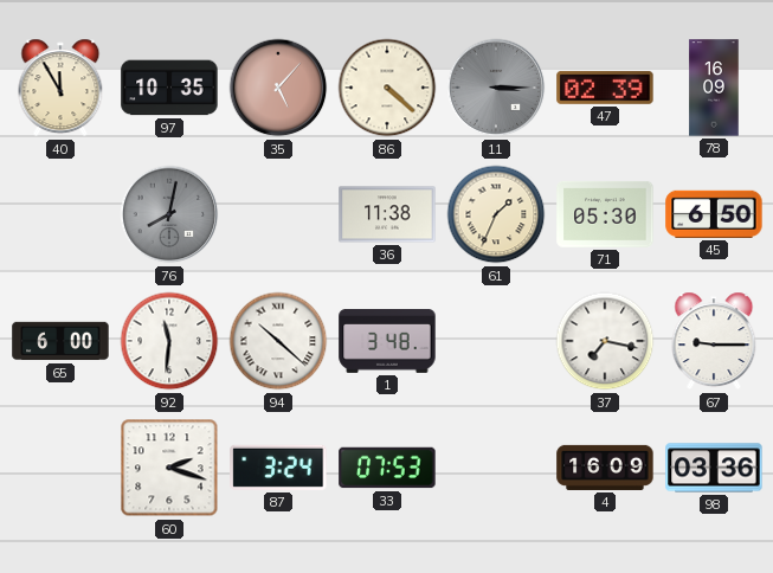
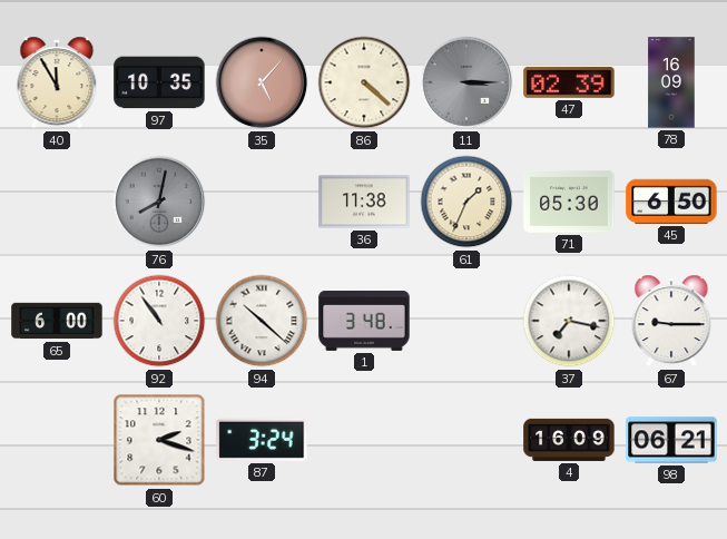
92: 11:31 -> 10:54 (159, 321)
33: 07:53 -> none (387, 468)
98: 03:36 -> 06:21 (671, 440)
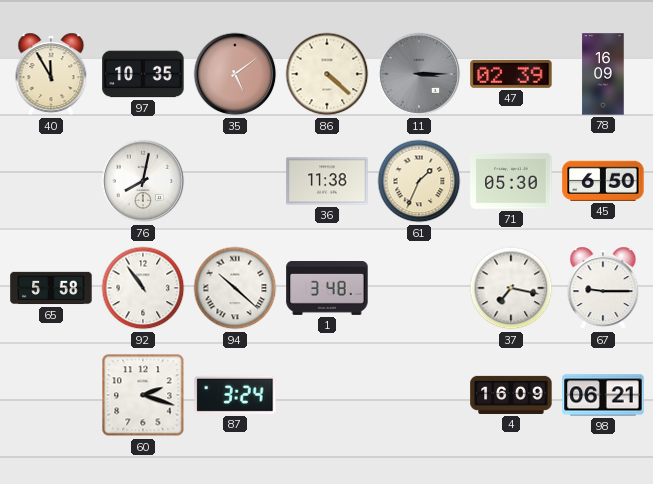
35: 5:07 -> 5:09 (235, 74)
76 dial: grey -> white (143, 181)
65: 6:00 -> 5:58 (51, 288)
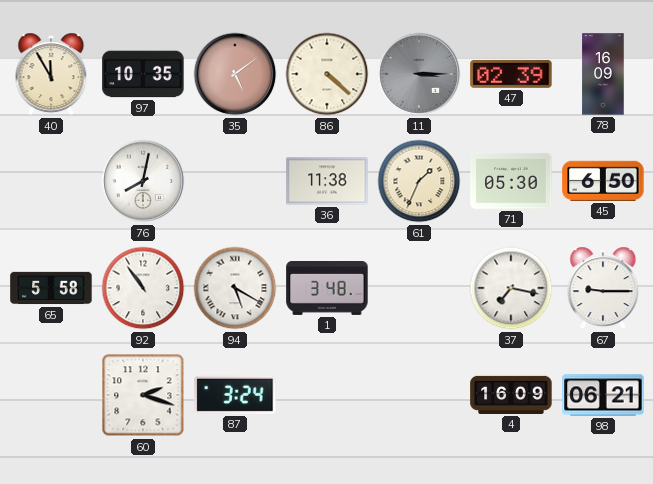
94: 10:22 -> 5:20 (235, 288)
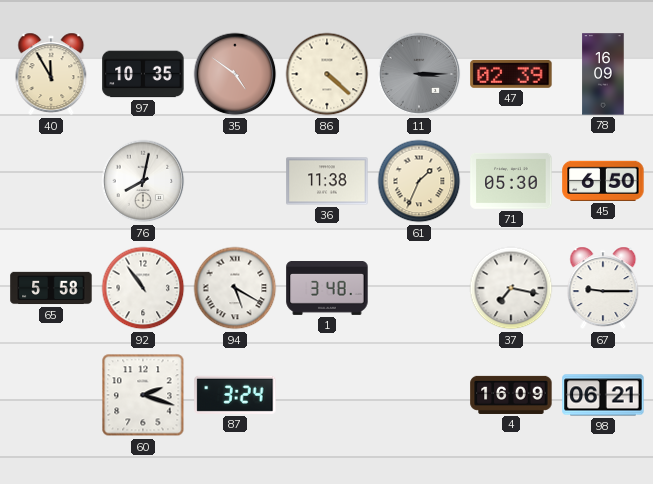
35: 5:09 -> 4:51 (235, 74)
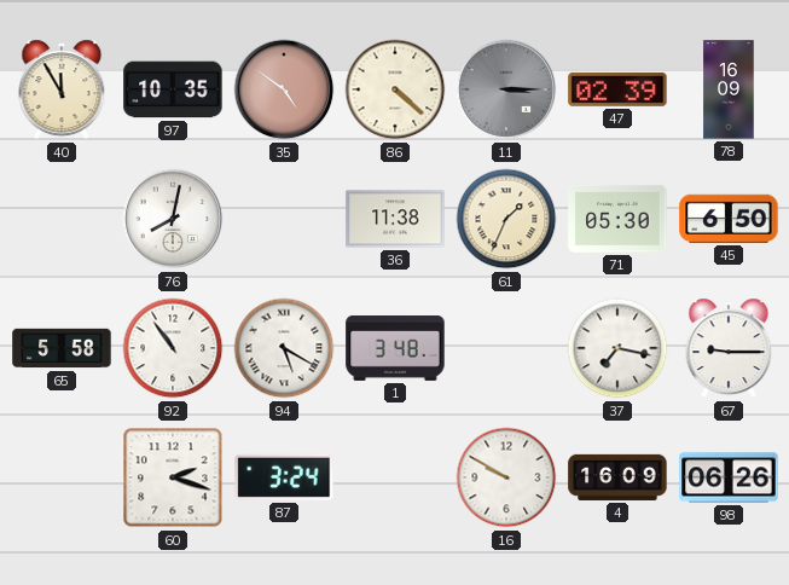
16: none -> 9:50 (506, 477)
98: 06:21 -> 06:26 (729, 477)
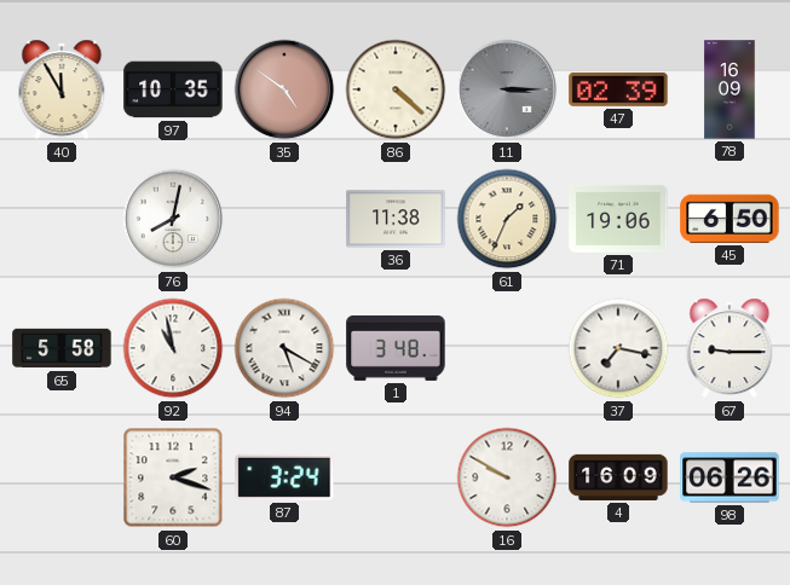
71: 05:30 -> 19:06 (618, 219)
92: 10:54 -> 10:58 (173, 348)
